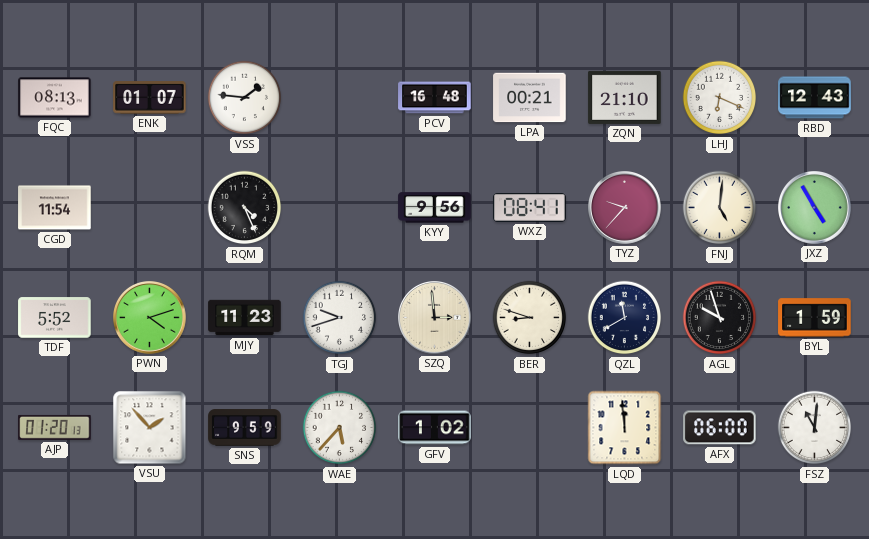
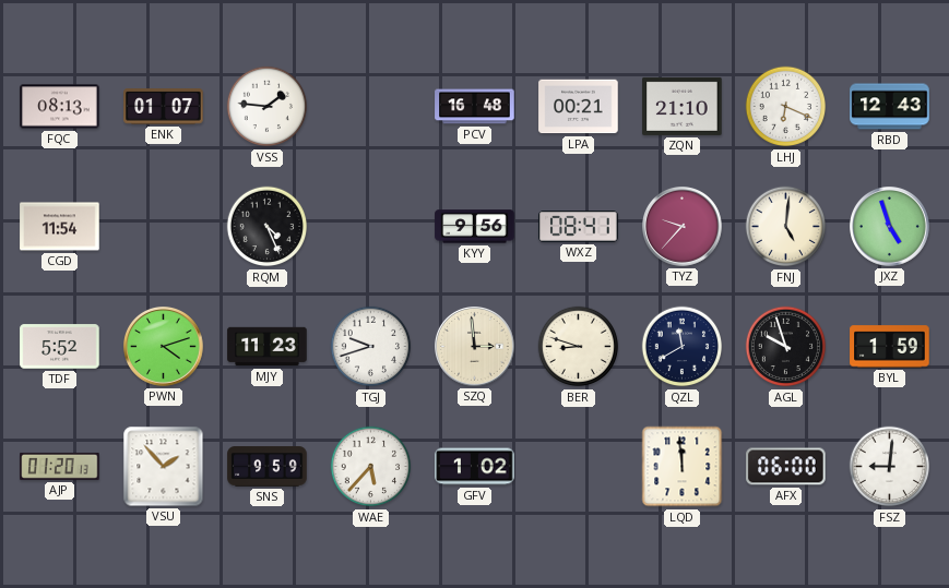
JXZ: 4:55 -> 4:57 (890, 227)
FSZ: 11:01 -> 9:01 (890, 467)
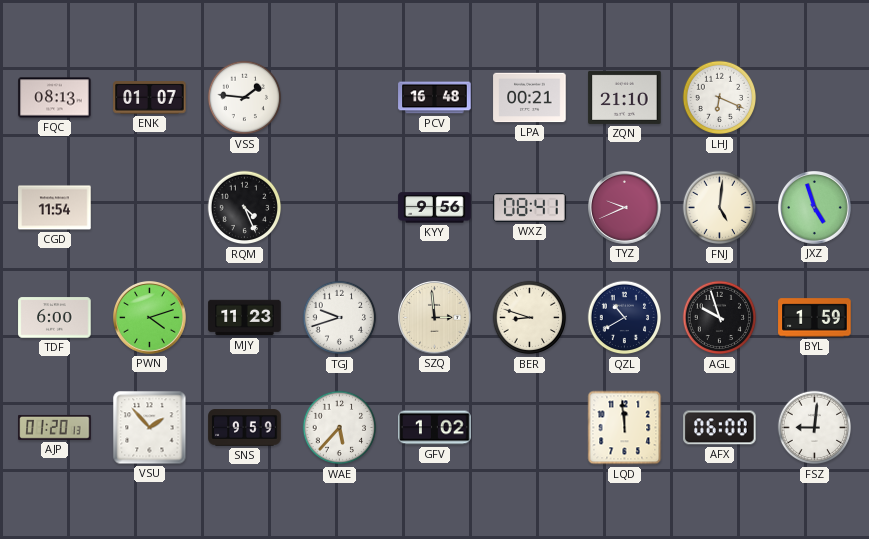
RBD: 12:43 -> none (890, 107)
TYZ: 9:37 -> 9:41 (625, 208)
TDF: 5:52 -> 6:00 (55, 318)
QZL: 11:40 -> 10:40 (625, 318)
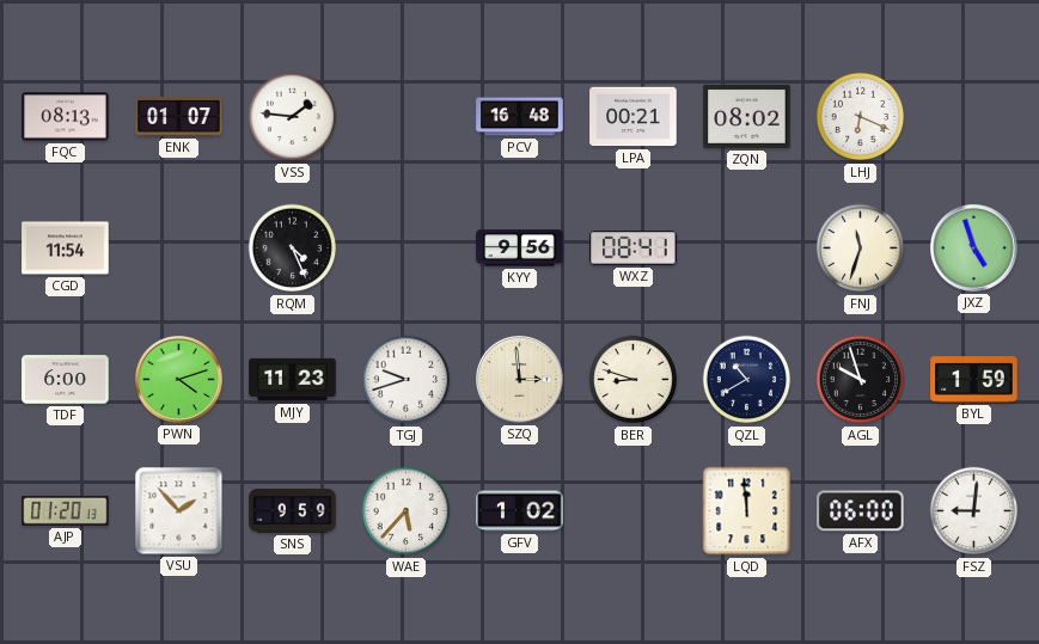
ZQN: 21:10 -> 08:02 (747, 116)
TYZ: 9:41 -> none (625, 208)
FNJ: 5:01 -> 11:33 (861, 249)
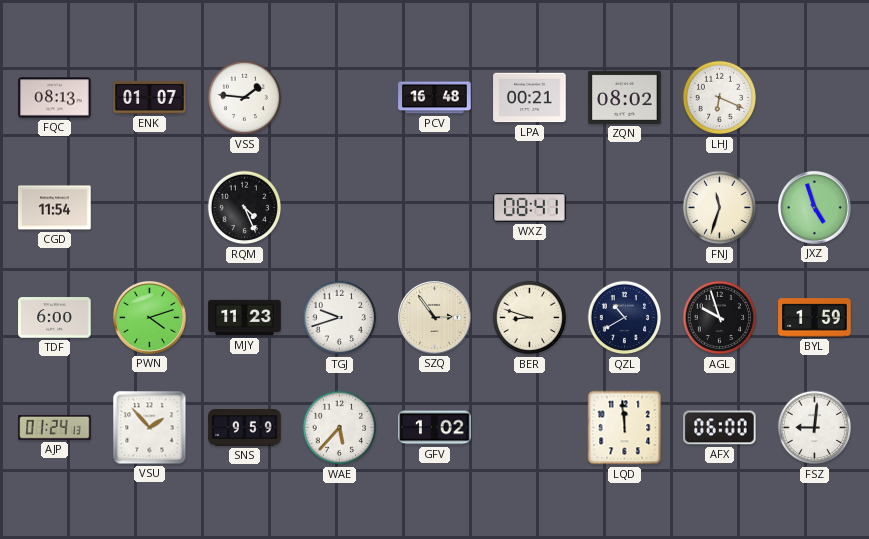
KYY: 9:56 -> none (520, 249)
SZQ: 2:59 -> 2:54 (435, 318)
AJP: 01:20 -> 01:24 (55, 427)
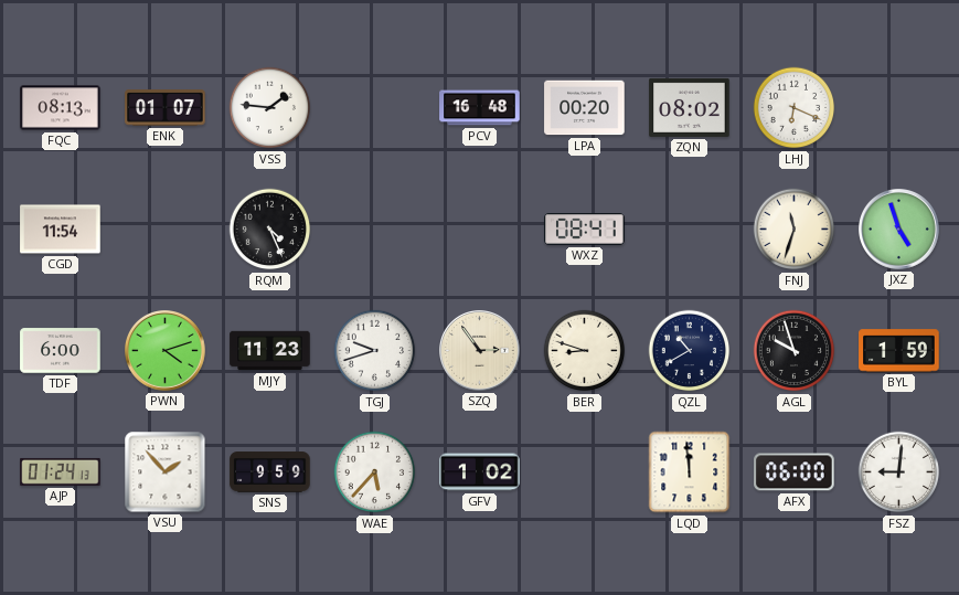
LPA: 00:21 -> 00:20 (585, 108)
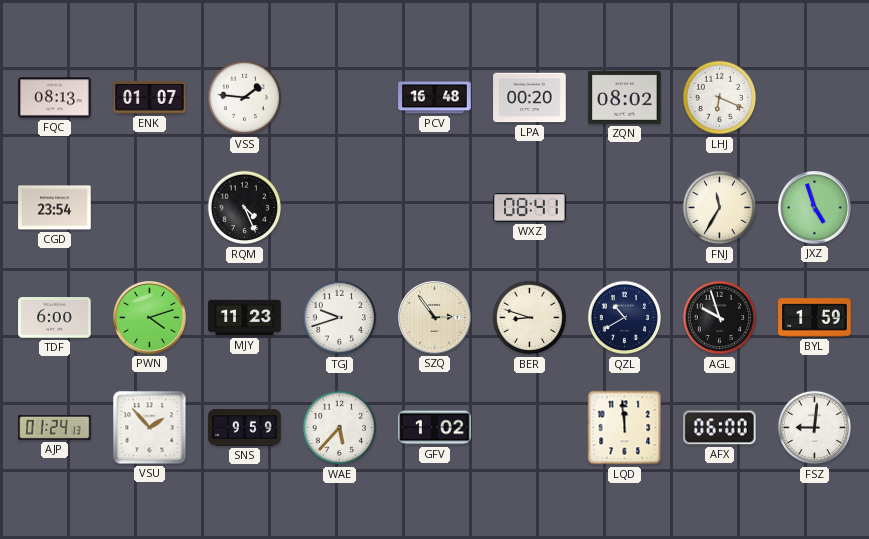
CGD: 11:54 -> 23:54 (55, 208)
FNJ: 11:33 -> 11:35 (720, 208)
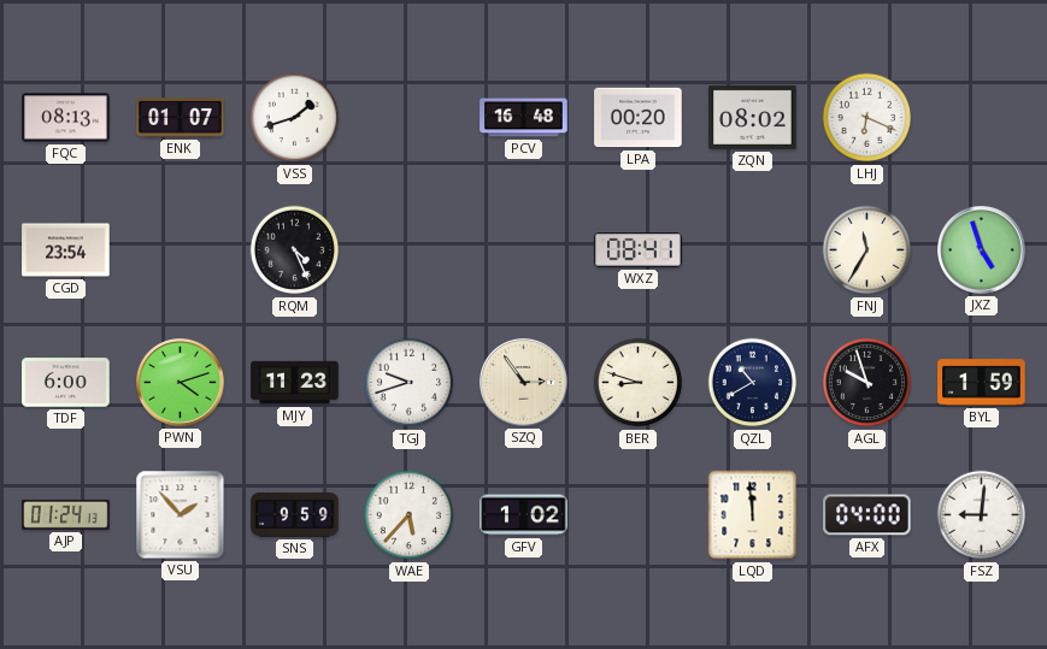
VSS: 1:46 -> 1:42 (295, 118)
AFX: 06:00 -> 04:00 (867, 515)
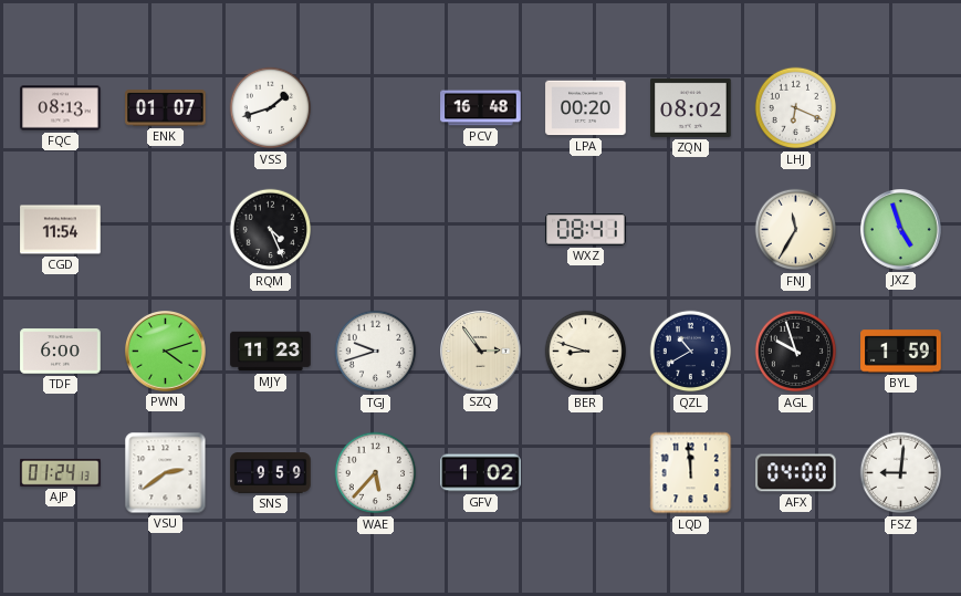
CGD: 23:54 -> 11:54 (61, 230)
VSU: 1:53 -> 2:39 (166, 473)
